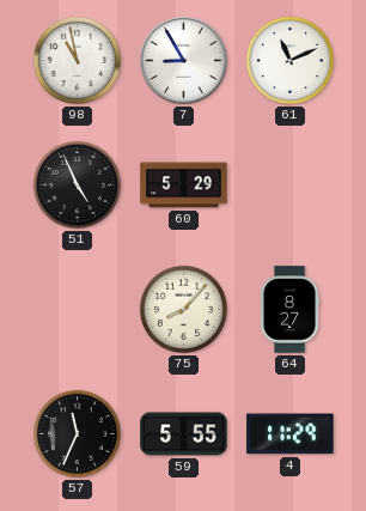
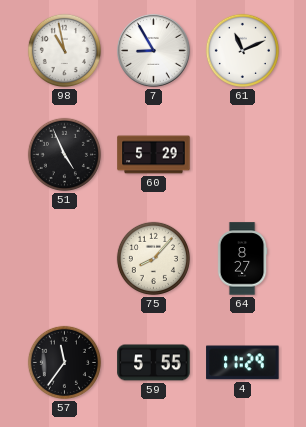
57: 11:34 -> 11:36 (64, 362)
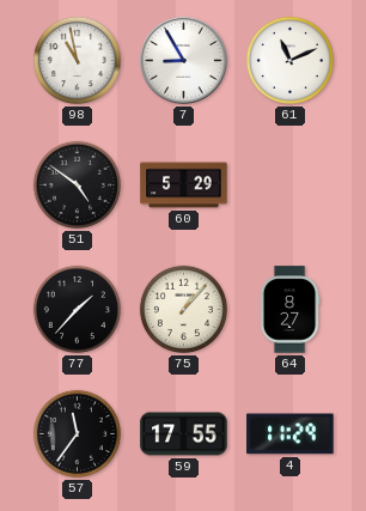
51: 4:56 -> 4:51 (77, 184)
77: none -> 1:37 (77, 309)
75: 8:07 -> 1:07 (183, 309)
59: 5:55 -> 17:55 (184, 434)
